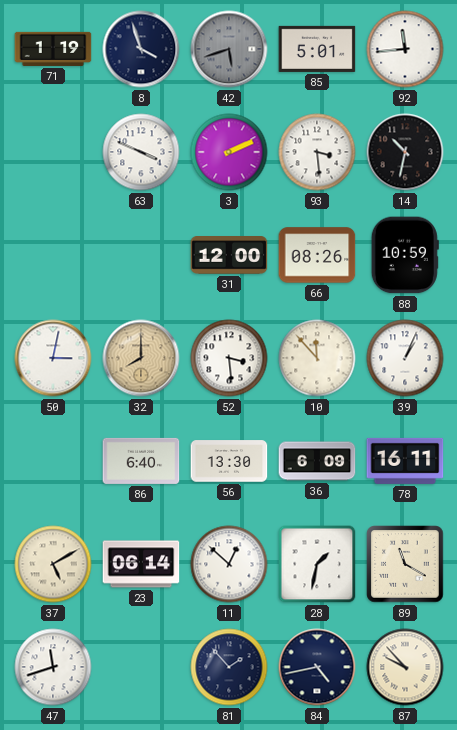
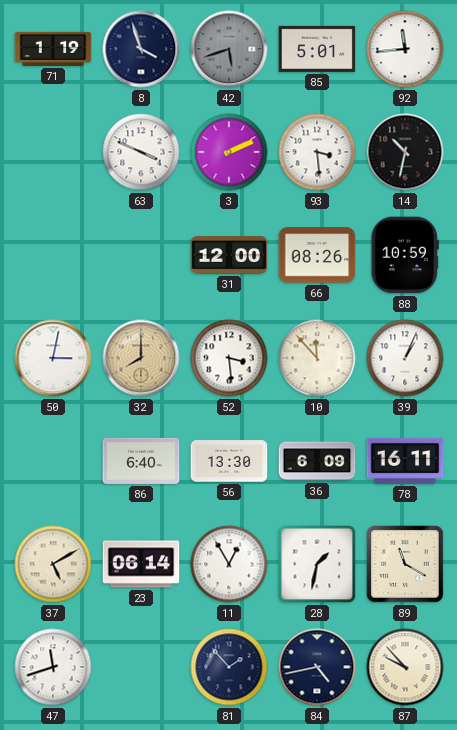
11: 12:52 -> 12:55 (229, 564)
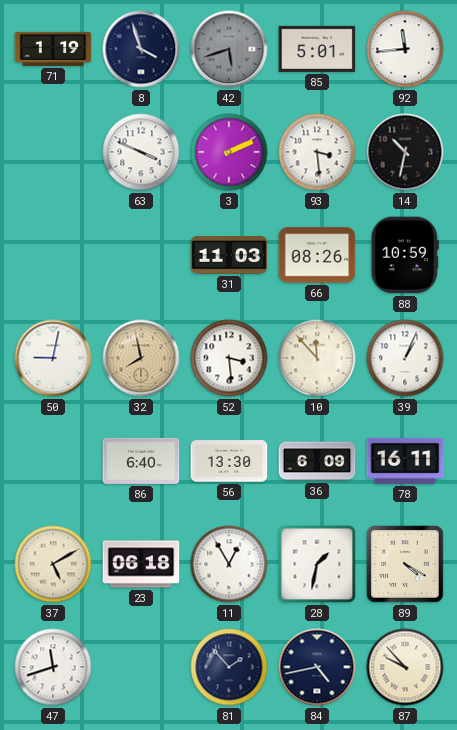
31: 12:00 -> 11:03 (229, 255)
50: 3:02 -> 9:02 (53, 358)
32: 8:00 -> 7:58 (141, 358)
23: 06:14 -> 06:18 (141, 564)
89: 11:20 -> 4:20 (405, 564)
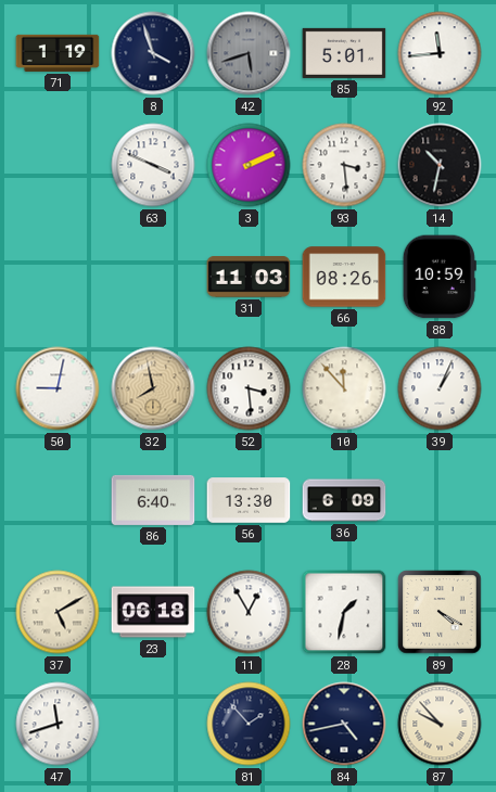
78: 16:11 -> none (405, 461)
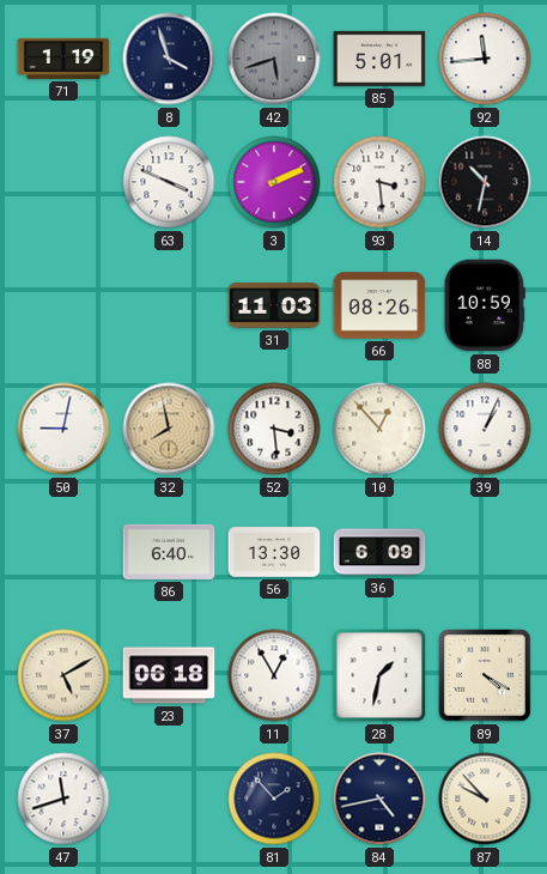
10: 11:53 -> 12:53 (379, 429)
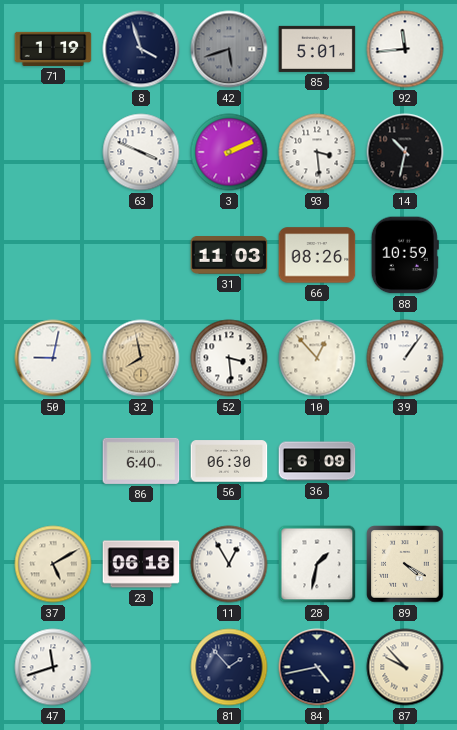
39: 1:04 -> 1:06 (405, 358)
56: 13:30 -> 06:30 (229, 461)
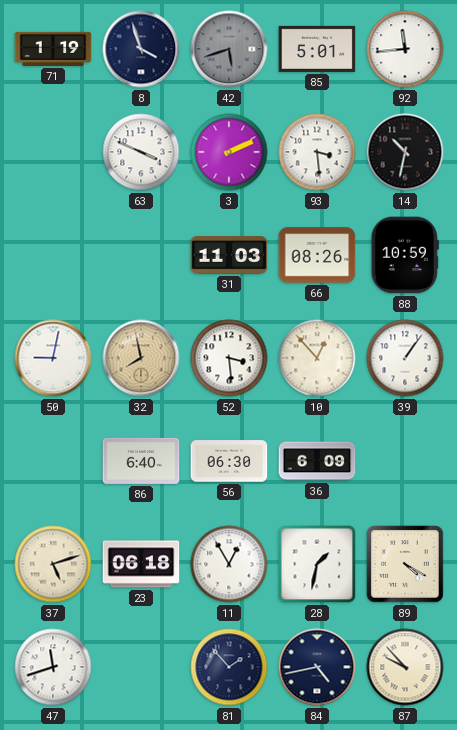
37: 5:10 -> 5:12 (53, 564)
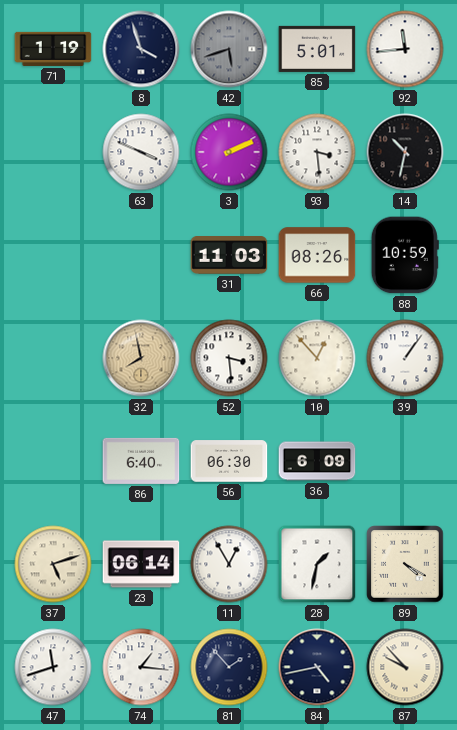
50: 9:02 -> none (53, 358)
23: 06:18 -> 06:14 (141, 564)
74: none -> 1:16 (141, 667)
